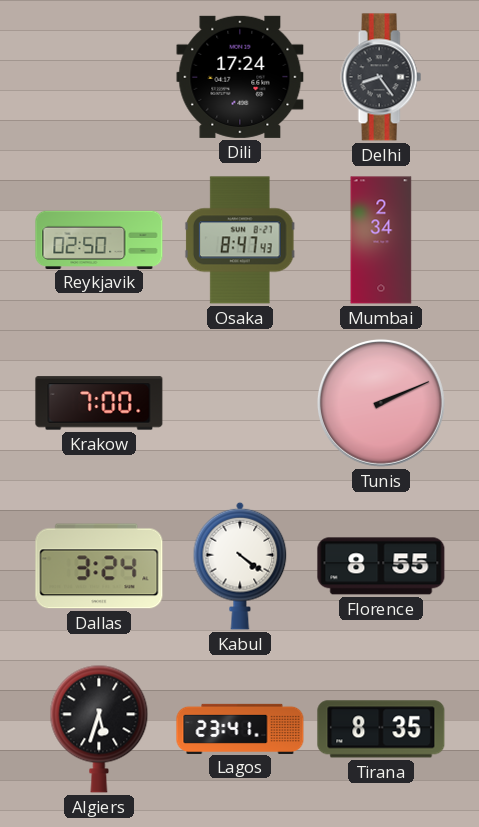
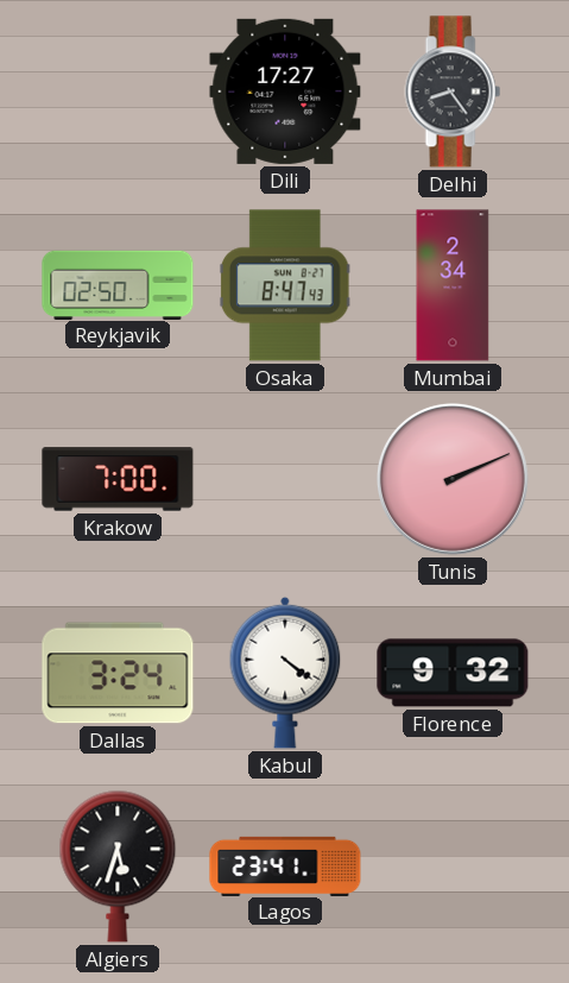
Dili: 17:24 -> 17:27 (285, 92)
Florence: 8:55 -> 9:32 (453, 673)
Tirana: 8:35 -> none (381, 729)
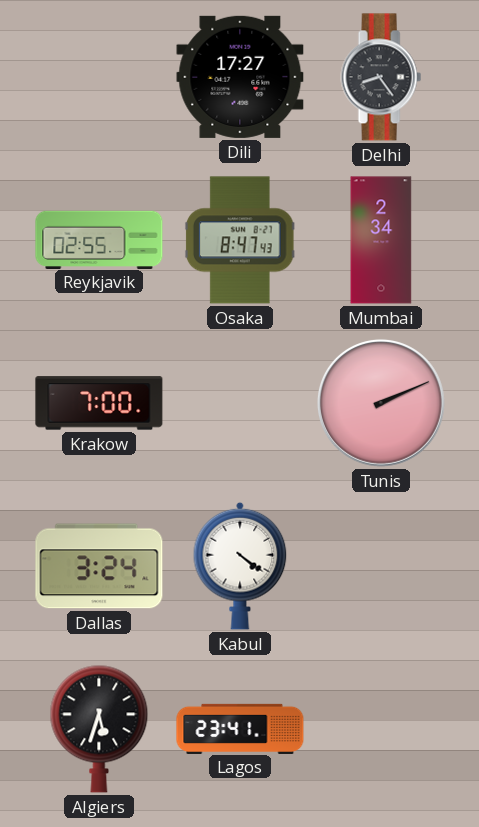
Reykjavik: 02:50 -> 02:55 (99, 239)
Florence: 9:32 -> none (453, 673)
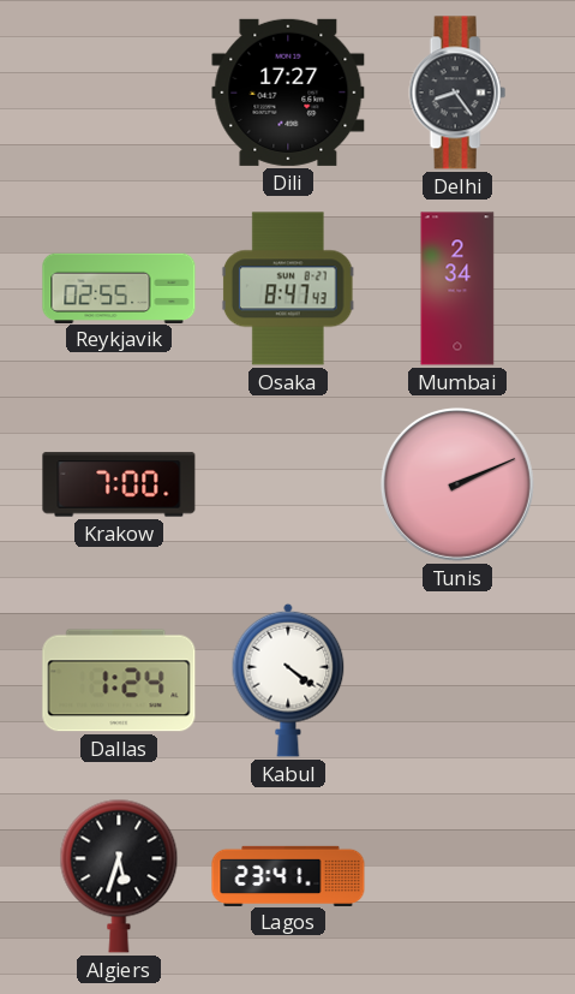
Dallas: 3:24 -> 1:24 (119, 680)
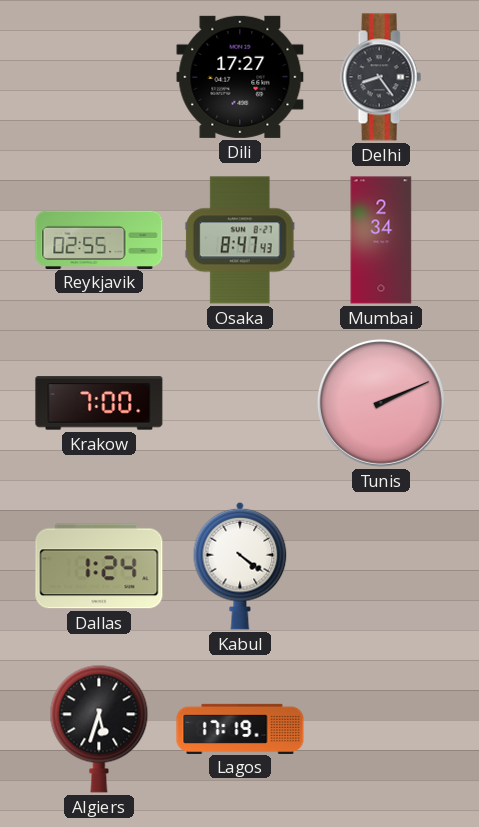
Lagos: 23:41 -> 17:19 (240, 728)
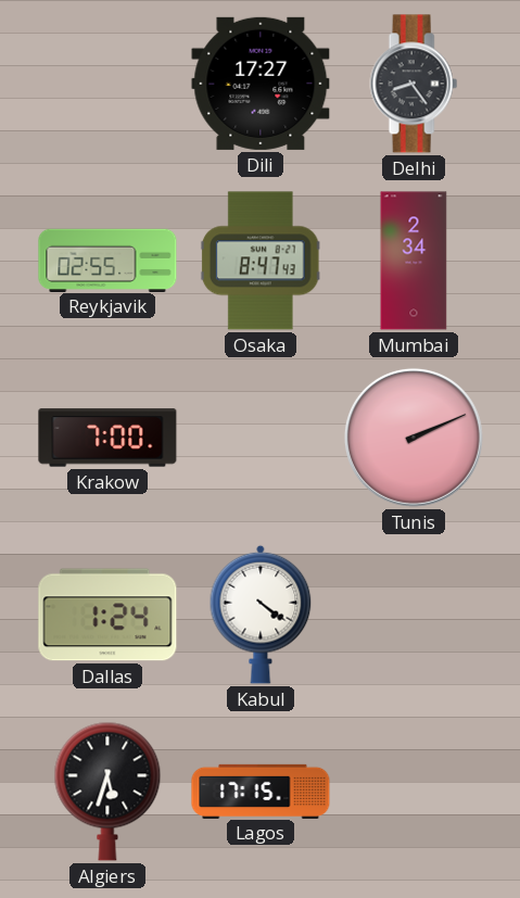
Lagos: 17:19 -> 17:15 (261, 791)
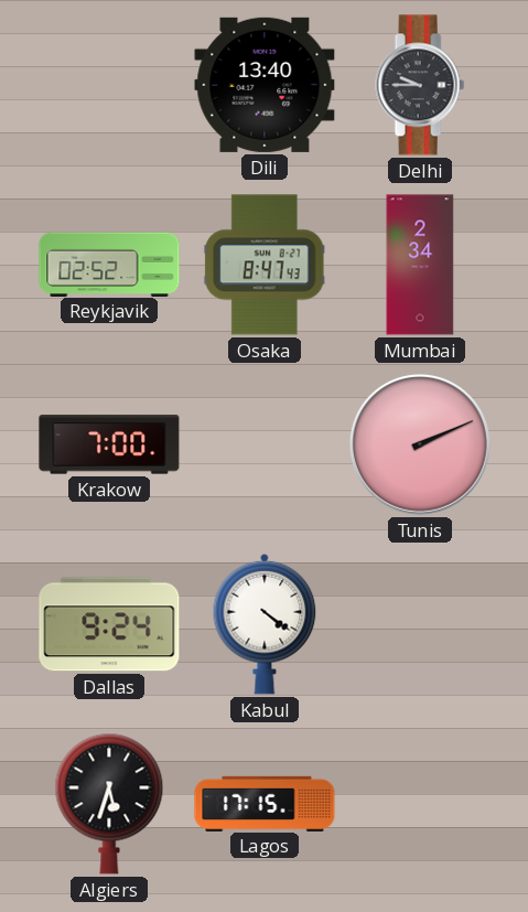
Dili: 17:27 -> 13:40 (265, 85)
Delhi: 8:24 -> 9:45 (420, 85)
Reykjavik: 02:55 -> 02:52 (109, 264)
Dallas: 1:24 -> 9:24 (109, 624)
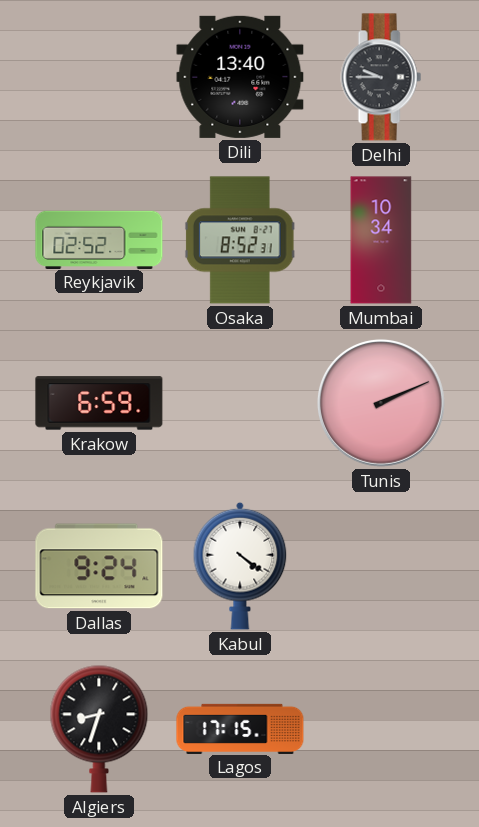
Osaka: 8:47 -> 8:52 (240, 240)
Mumbai: 2:34 -> 10:34 (381, 240)
Krakow: 7:00 -> 6:59 (99, 403)
Algiers: 5:33 -> 8:33 (99, 729)
